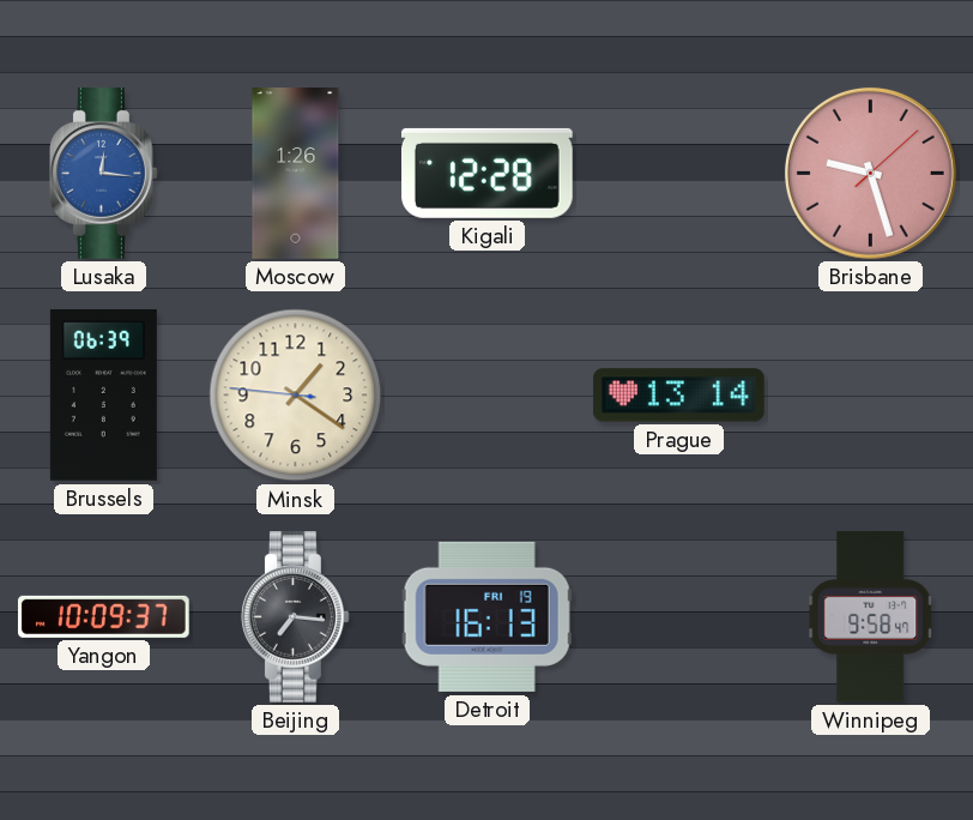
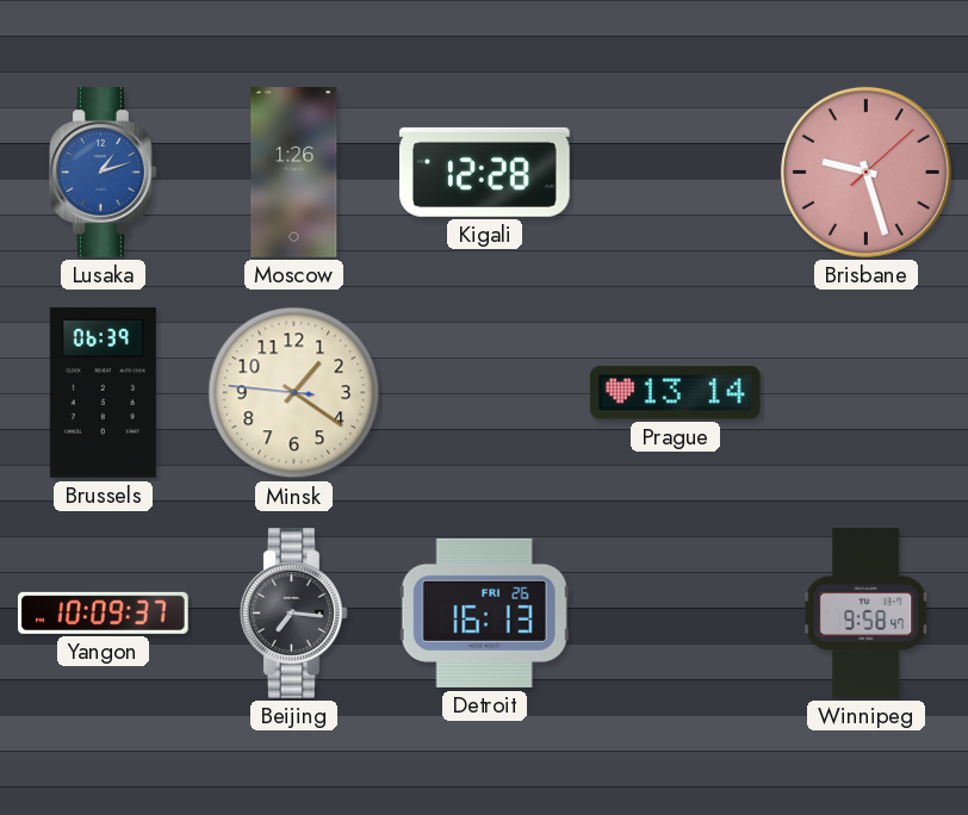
Lusaka: 12:16 -> 1:12 (104, 173)
Detroit date: FRI 19 -> FRI 26 (484, 612)
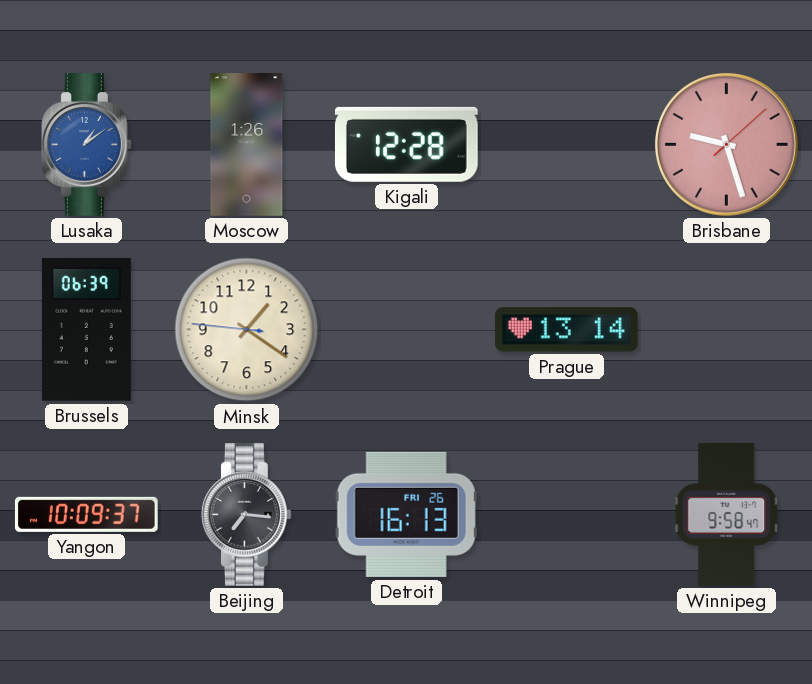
Lusaka: 1:12 -> 1:09 (87, 145)
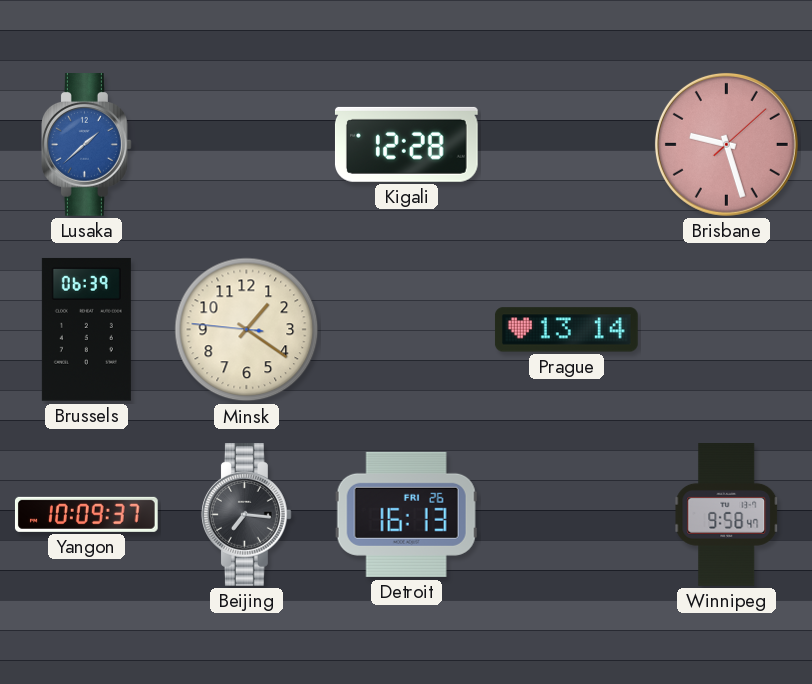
Lusaka: 1:09 -> 1:38 (87, 145)
Moscow: 1:26 -> none (247, 145)
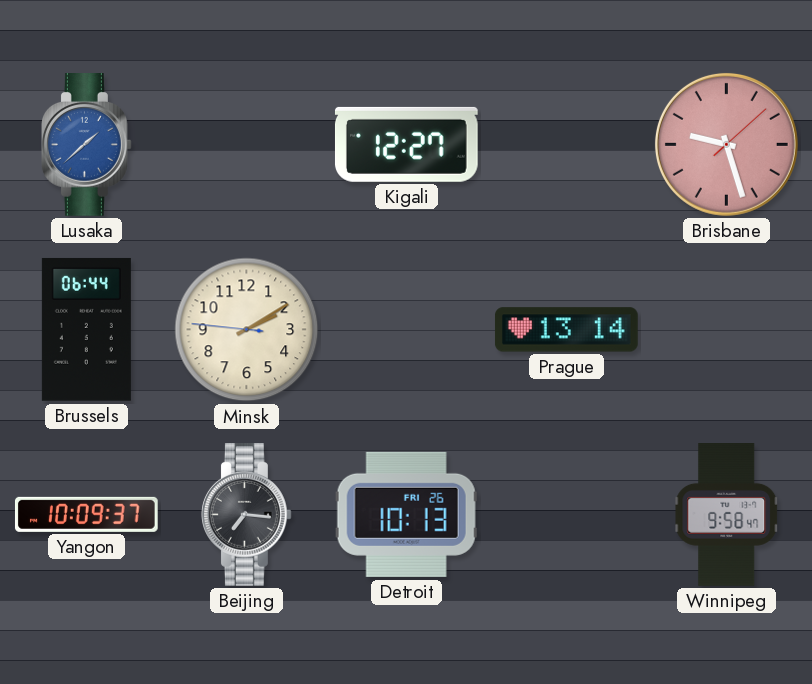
Kigali: 12:28 -> 12:27 (406, 144)
Brussels: 06:39 -> 06:44 (86, 329)
Minsk: 1:20 -> 2:09 (247, 330)
Detroit: 16:13 -> 10:13 (406, 514)
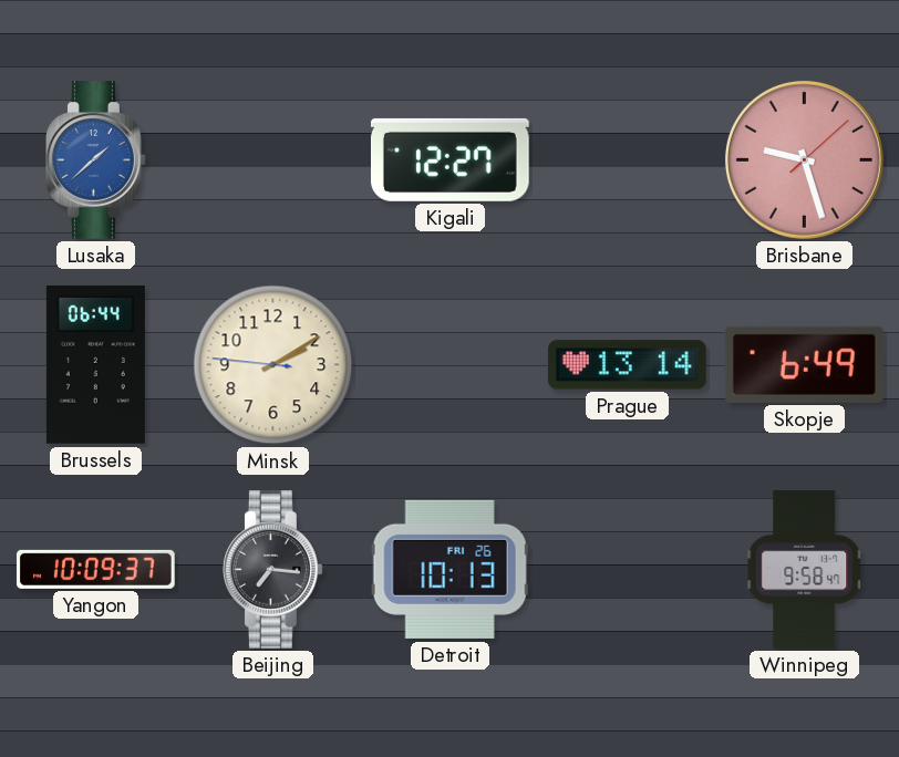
Skopje: none -> 6:49 (804, 364)
